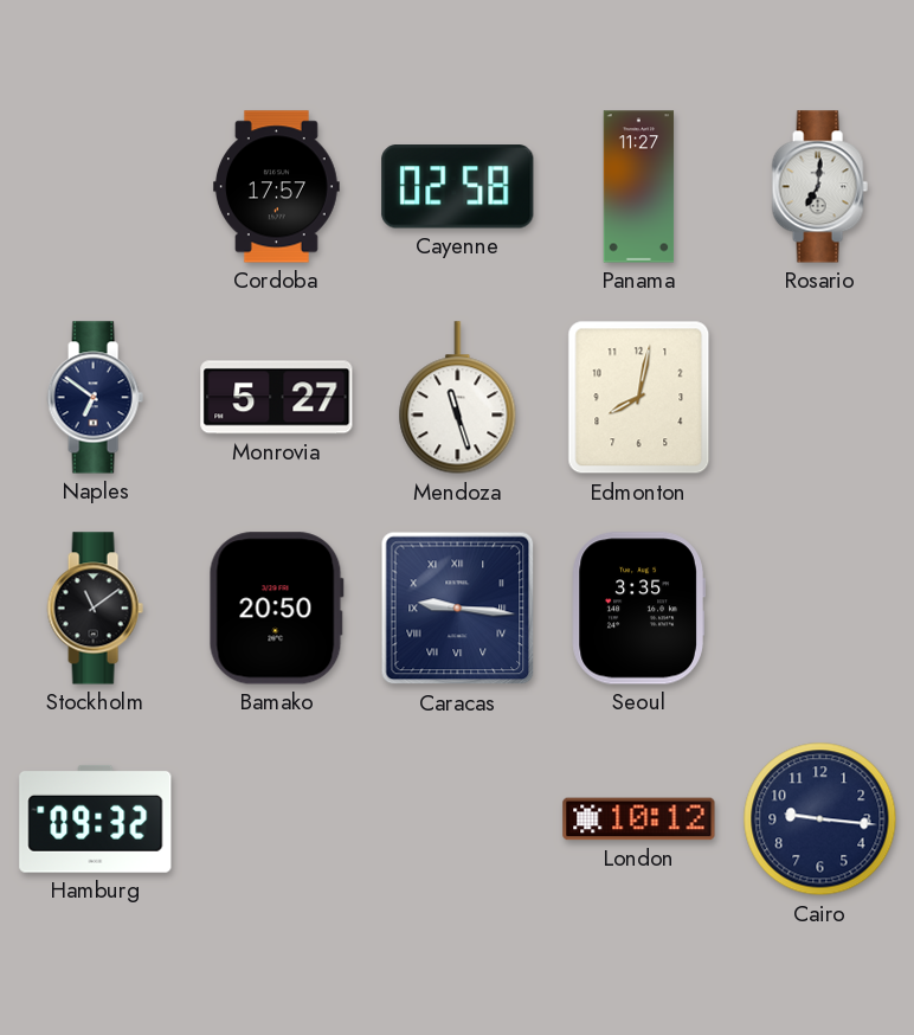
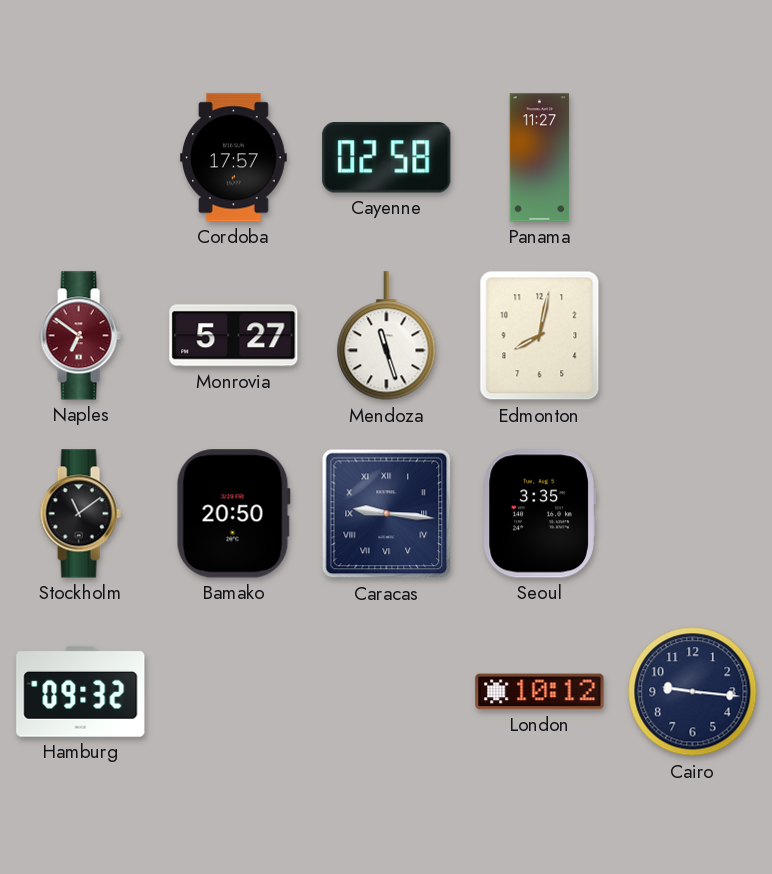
Rosario: 7:01 -> none (819, 187)
Naples dial: navy -> burgundy (80, 336)
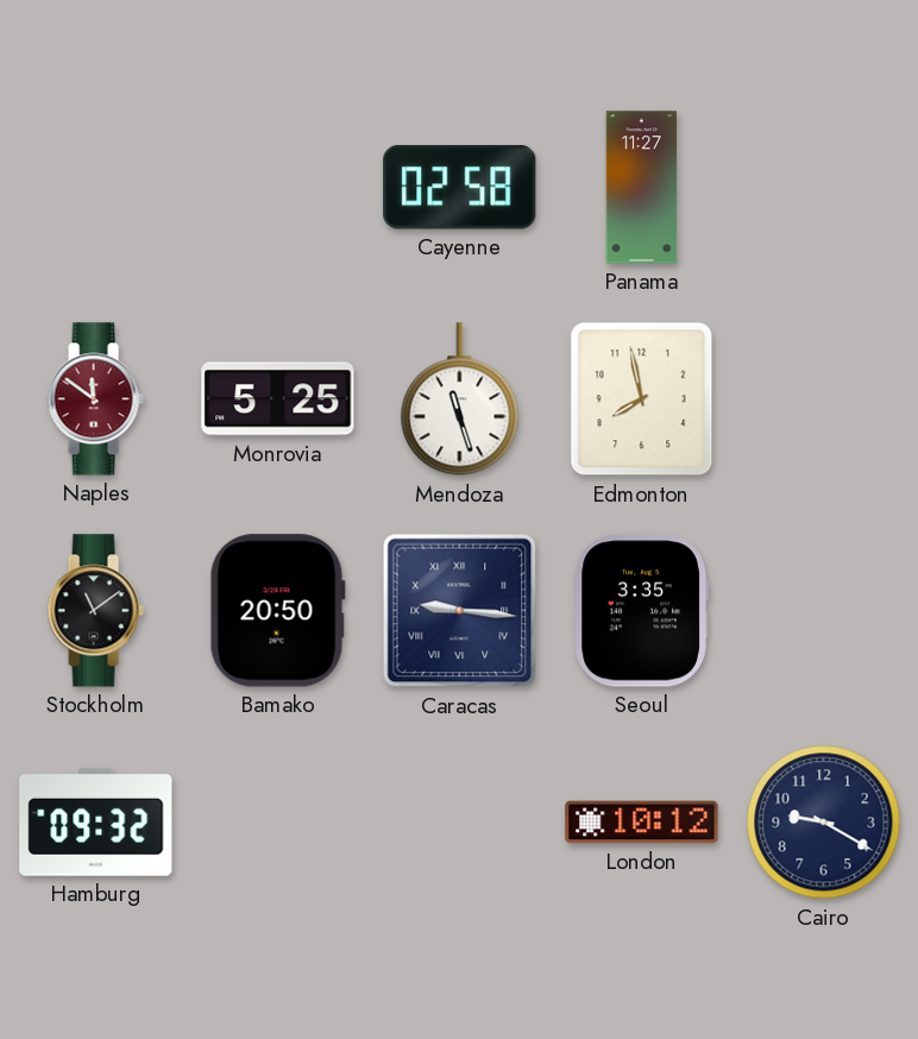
Cordoba: 17:57 -> none (233, 158)
Naples: 6:51 -> 11:51 (95, 399)
Monrovia: 5:27 -> 5:25 (278, 399)
Edmonton: 8:02 -> 7:58 (642, 399)
Cairo: 9:16 -> 9:20 (824, 823)
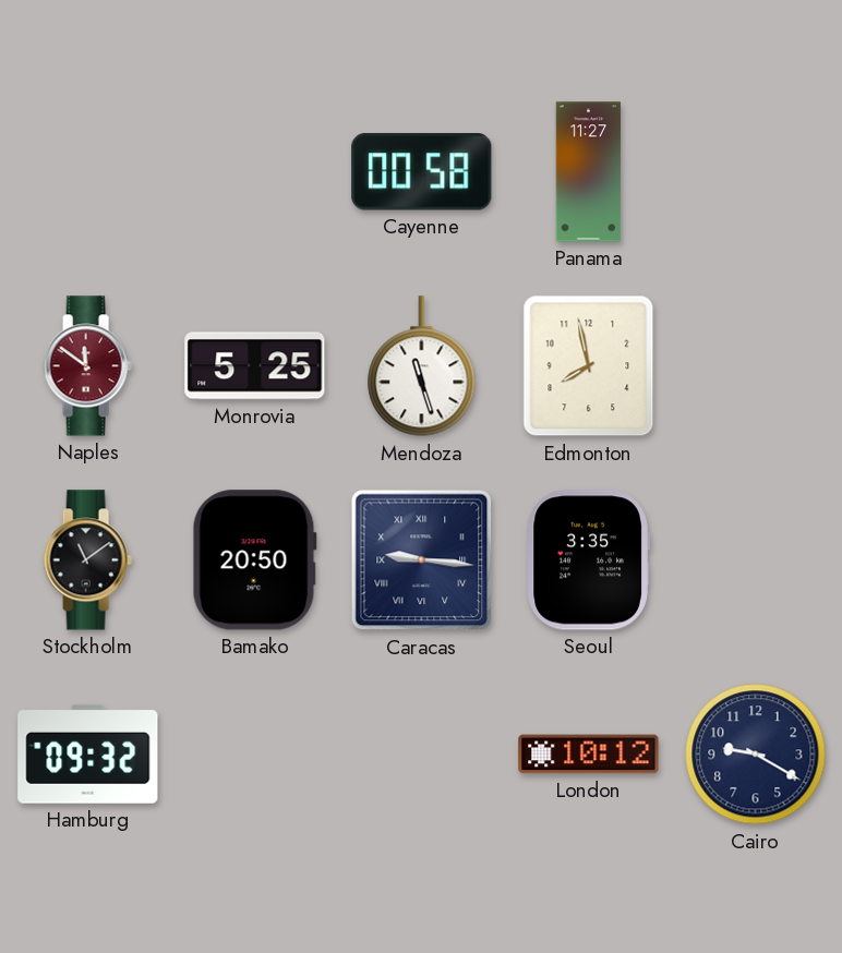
Cayenne: 02:58 -> 00:58 (422, 172)
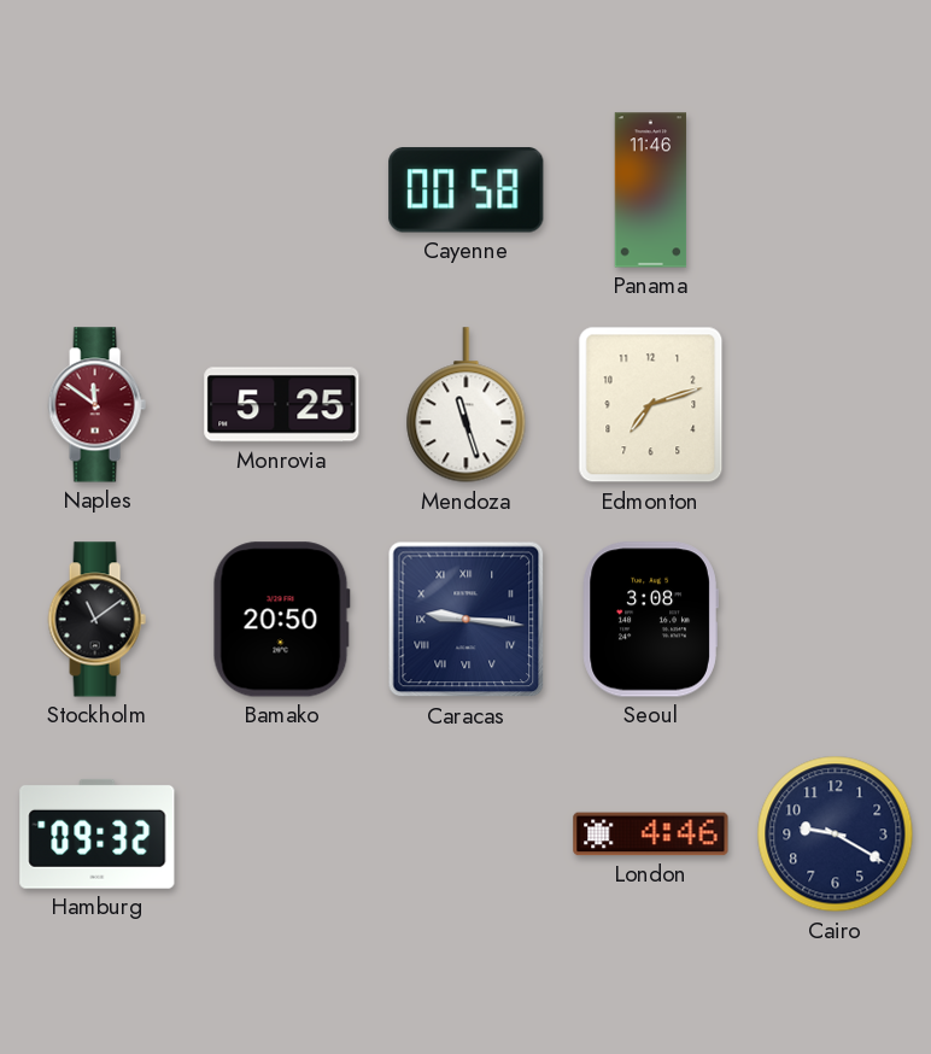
Panama: 11:27 -> 11:46 (651, 191)
Edmonton: 7:58 -> 7:12 (651, 405)
Seoul: 3:35 -> 3:08 (650, 620)
London: 10:12 -> 4:46 (651, 835)
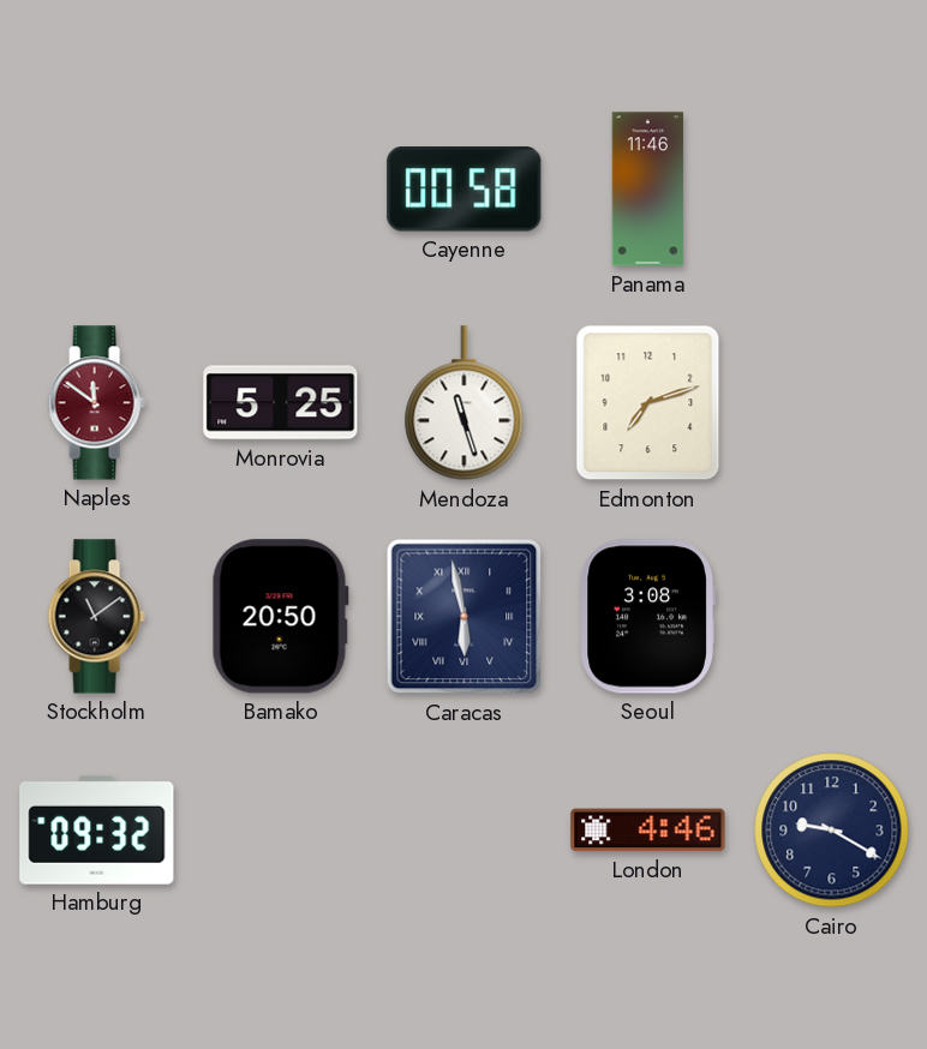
Caracas: 9:16 -> 5:58 (465, 617)
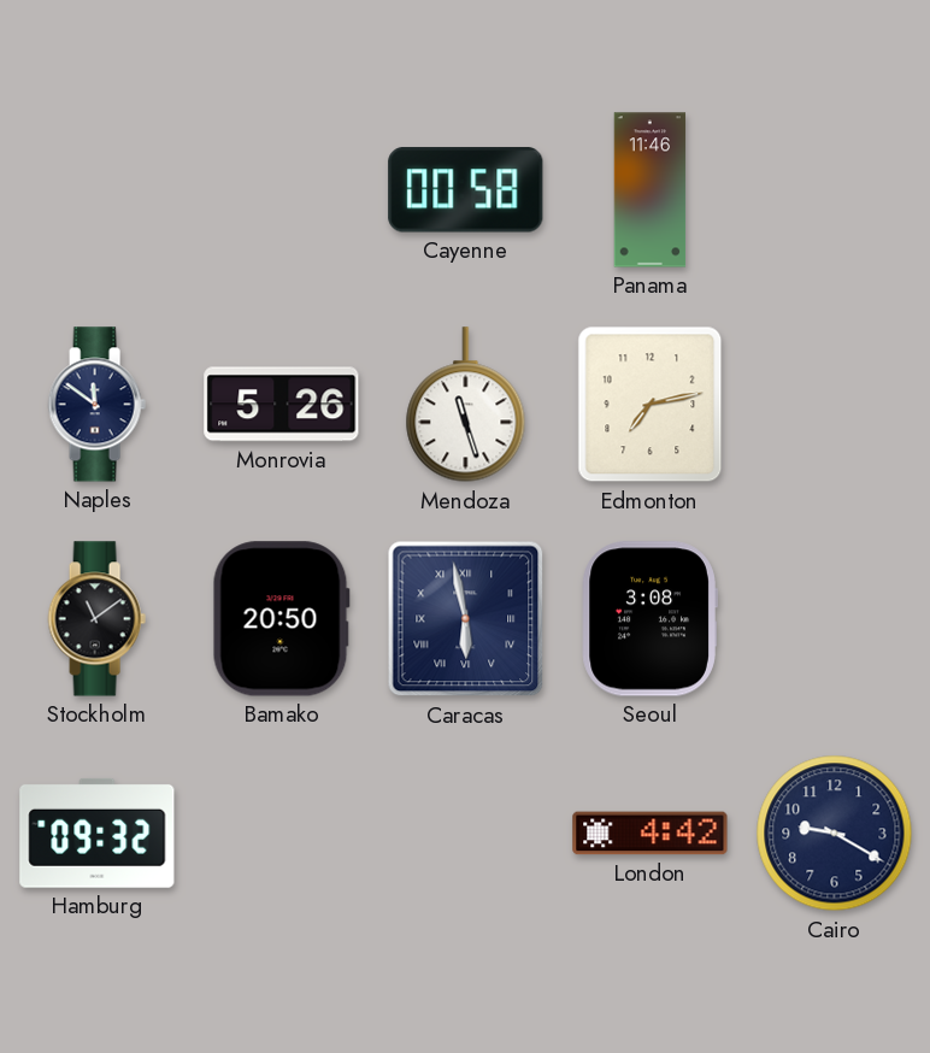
Naples dial: burgundy -> navy (96, 405)
Monrovia: 5:25 -> 5:26 (282, 405)
Edmonton: 7:12 -> 7:13 (651, 405)
London: 4:46 -> 4:42 (651, 834)
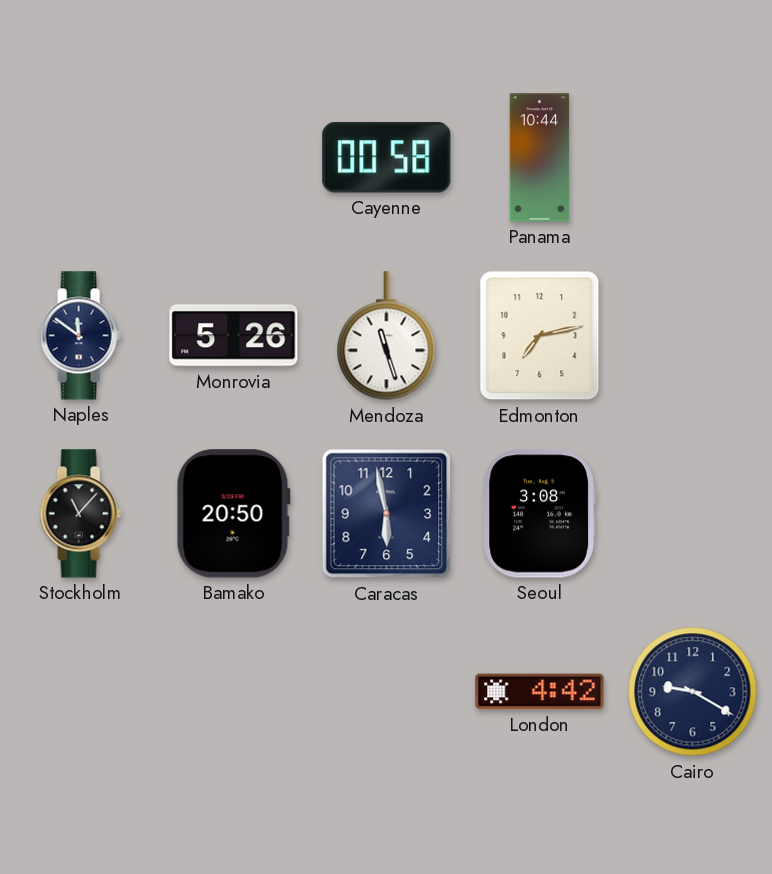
Panama: 11:46 -> 10:44 (540, 158)
Stockholm: 11:09 -> 11:07 (80, 514)
Caracas numerals: Roman -> Arabic (387, 514)
Hamburg: 09:32 -> none (98, 833)
